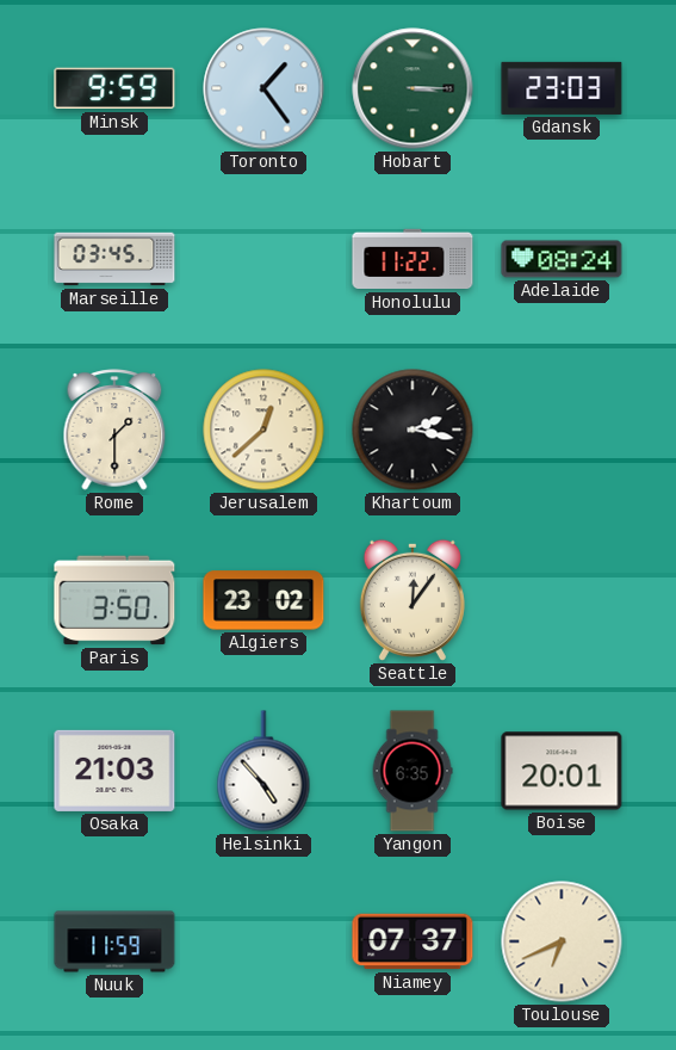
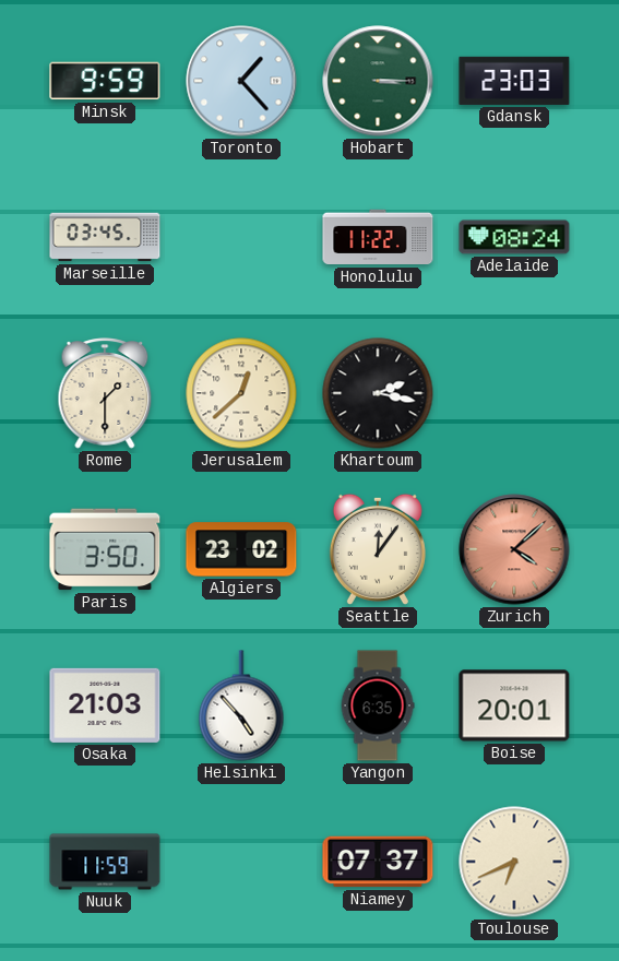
Toronto: 1:24 -> 1:23 (241, 81)
Zurich: none -> 4:08 (514, 549)
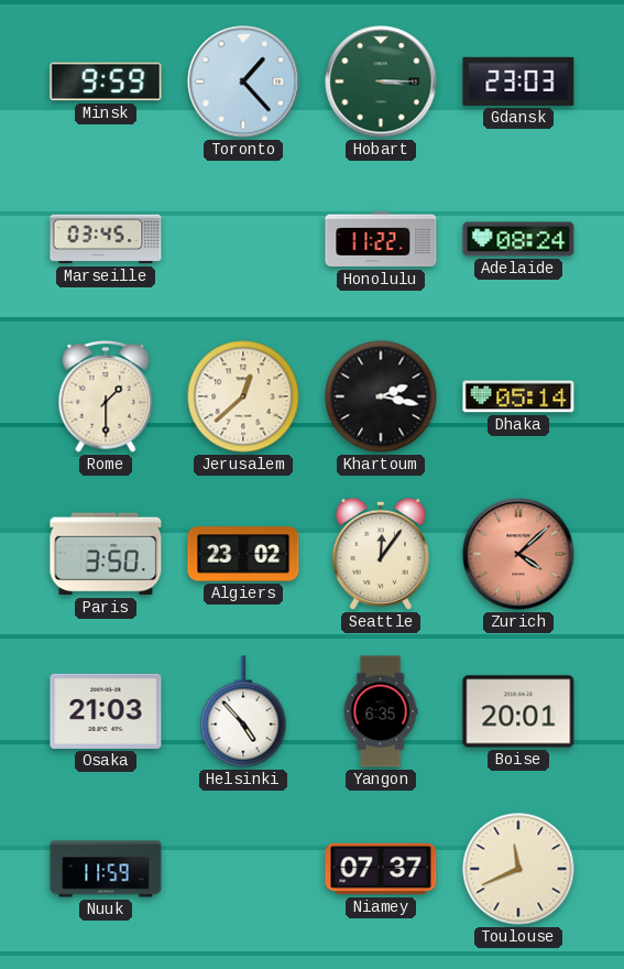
Dhaka: none -> 05:14 (518, 396)
Toulouse: 6:41 -> 11:41 (518, 869)
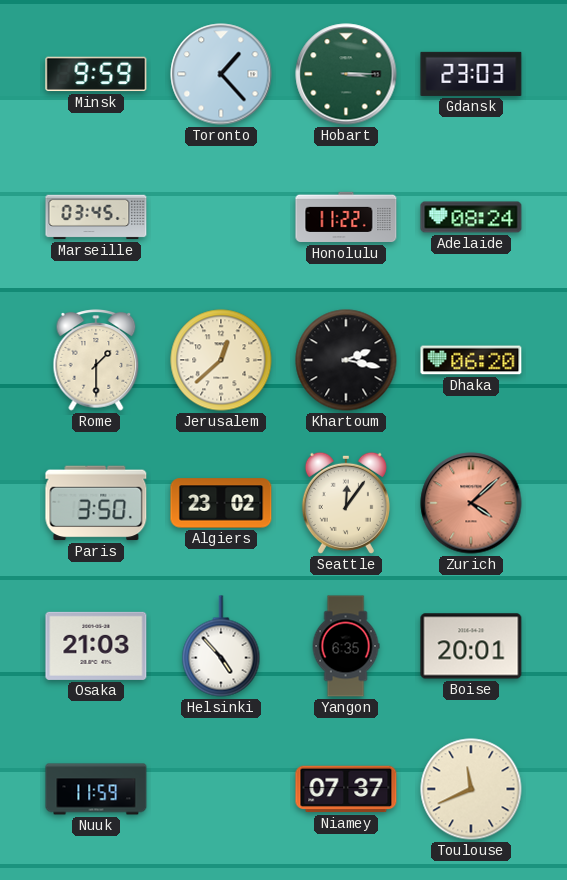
Dhaka: 05:14 -> 06:20 (471, 360)
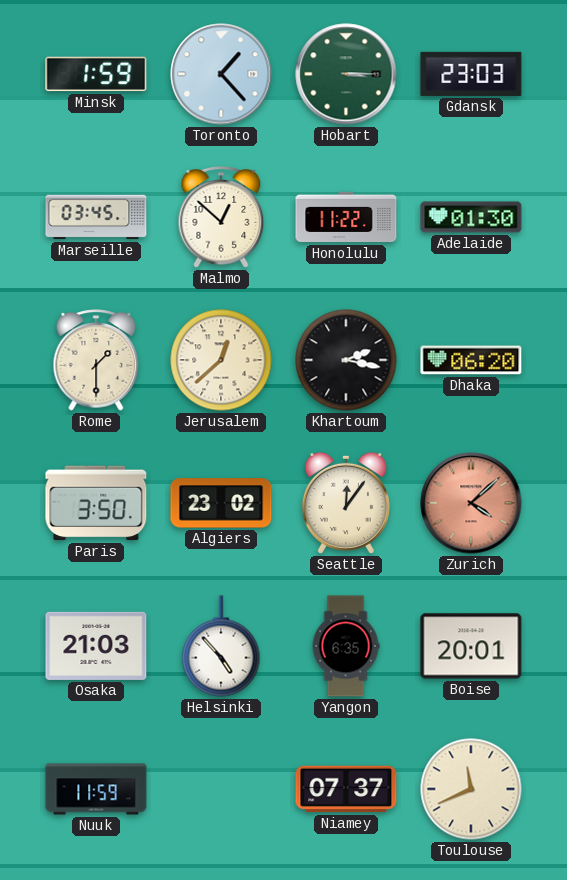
Minsk: 9:59 -> 1:59 (96, 74)
Malmo: none -> 12:52 (221, 217)
Adelaide: 08:24 -> 01:30 (471, 217)
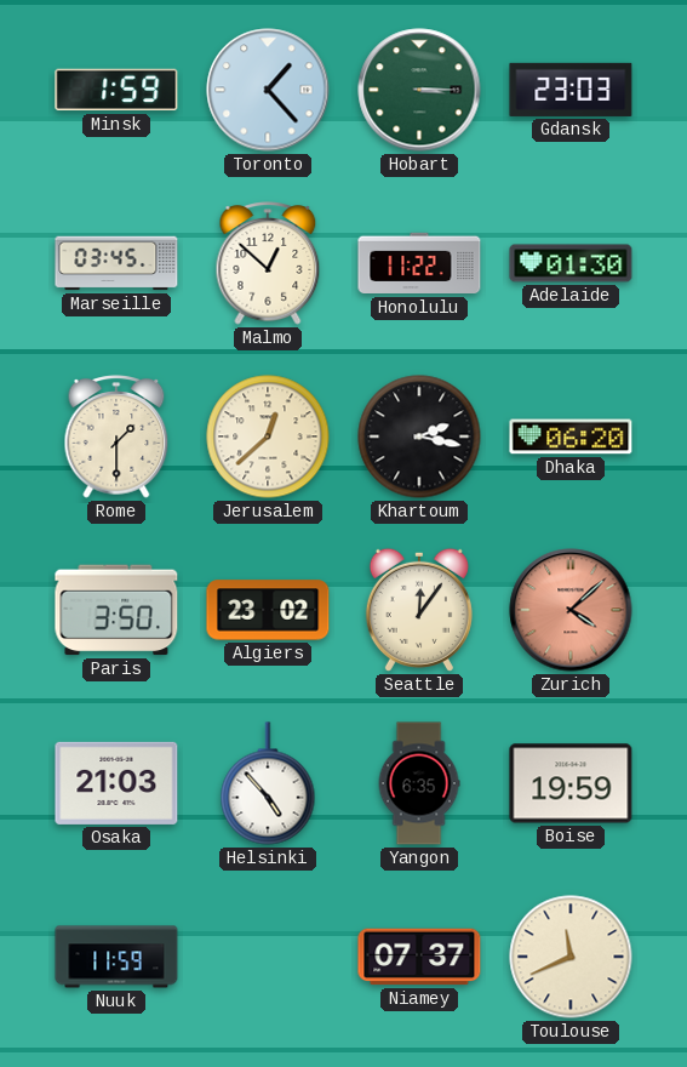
Boise: 20:01 -> 19:59 (571, 783)
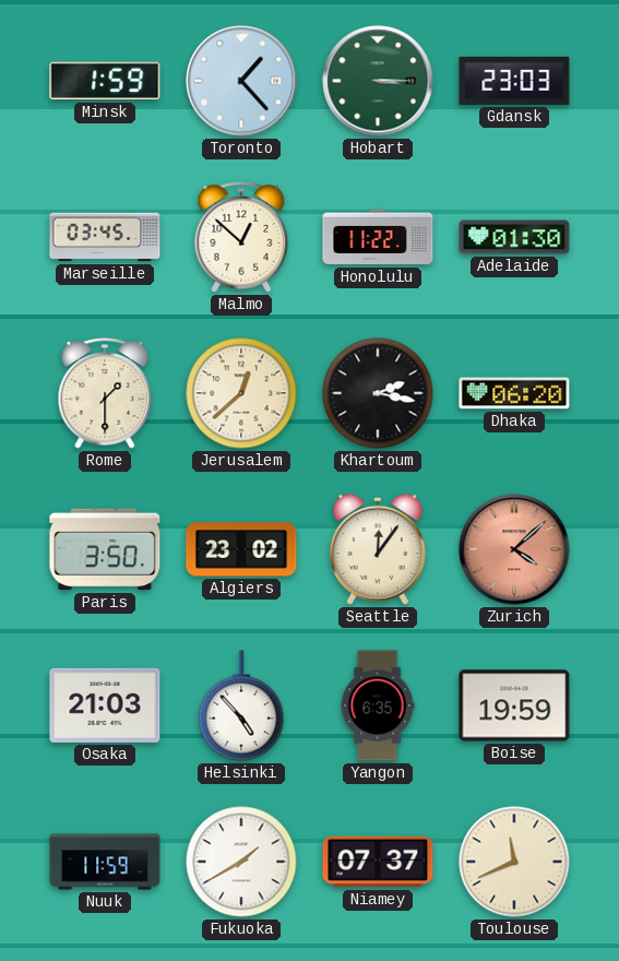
Fukuoka: none -> 1:40 (241, 862)
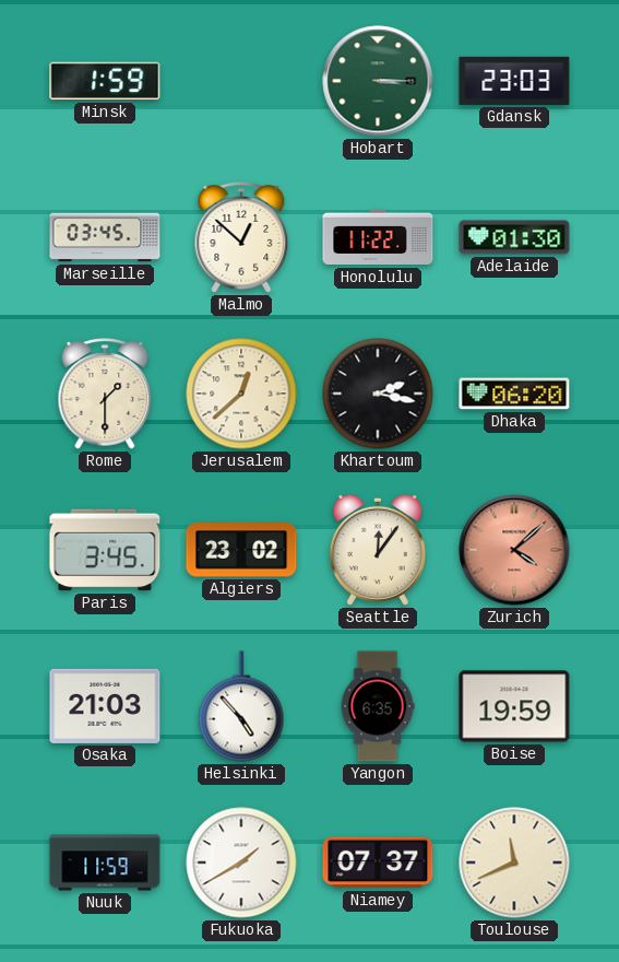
Toronto: 1:23 -> none (241, 81)
Paris: 3:50 -> 3:45 (105, 550)
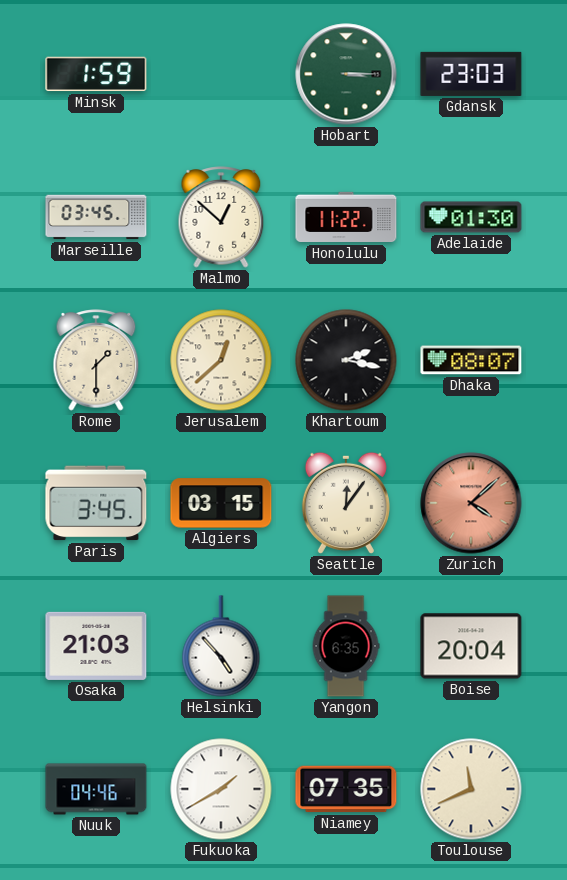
Dhaka: 06:20 -> 08:07 (471, 360)
Algiers: 23:02 -> 03:15 (221, 503)
Boise: 19:59 -> 20:04 (471, 646)
Nuuk: 11:59 -> 04:46 (96, 789)
Niamey: 07:37 -> 07:35 (346, 789)
